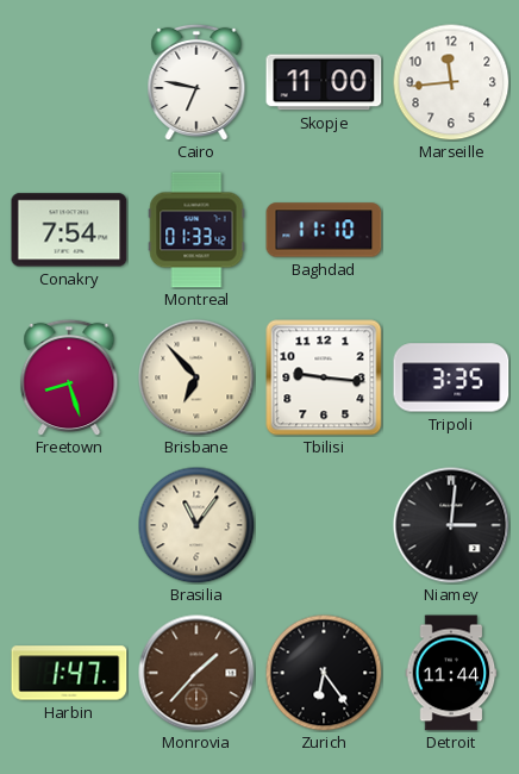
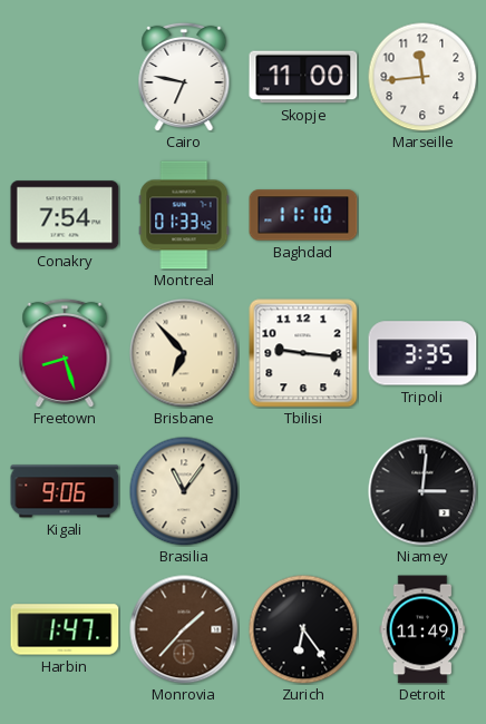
Kigali: none -> 9:06 (65, 491)
Detroit: 11:44 -> 11:49 (422, 629)
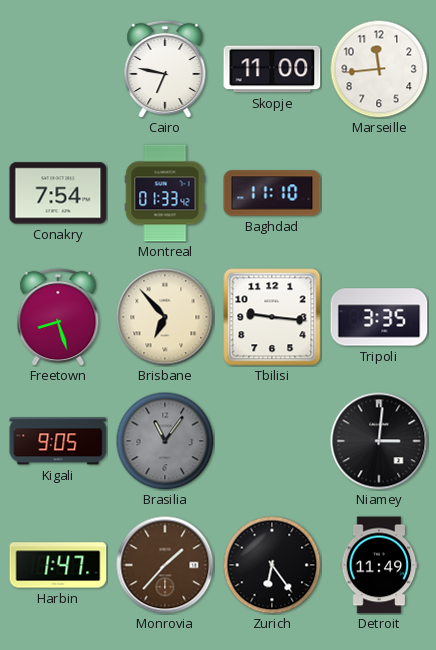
Kigali: 9:06 -> 9:05 (58, 441)
Brasilia dial: cream -> grey (165, 441)
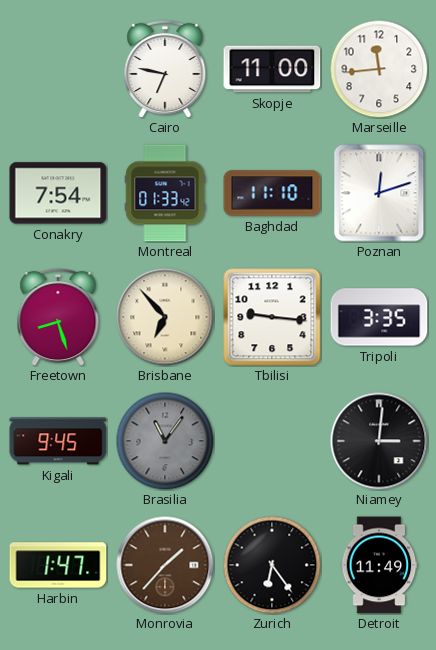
Poznan: none -> 12:12 (379, 193)
Kigali: 9:05 -> 9:45 (58, 441)
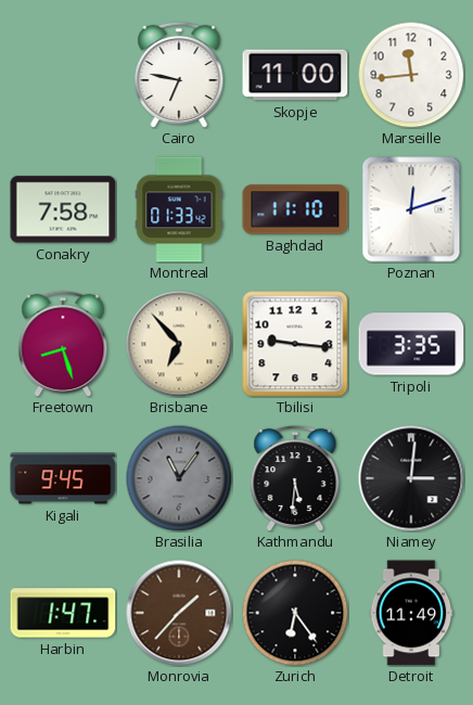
Conakry: 7:54 -> 7:58 (63, 209)
Kathmandu: none -> 5:31 (295, 478)
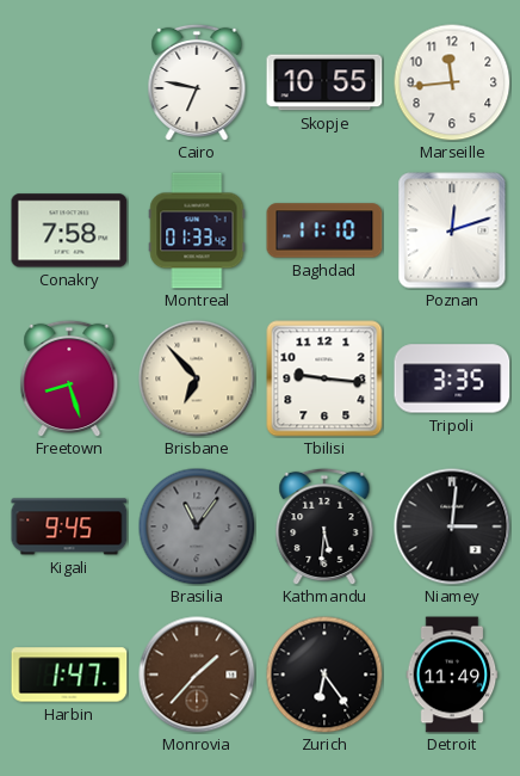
Skopje: 11:00 -> 10:55 (324, 82)
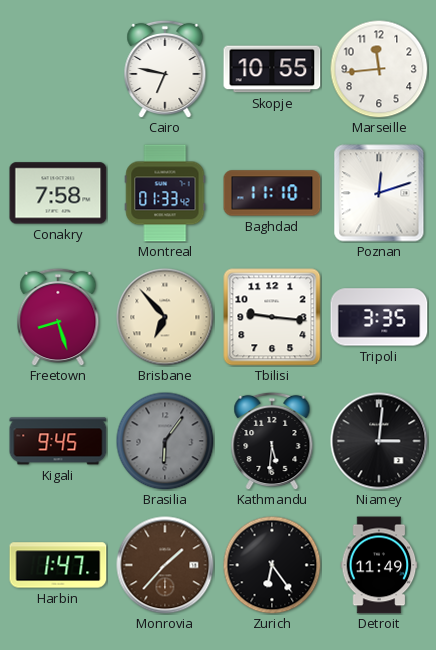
Brasilia: 11:06 -> 6:06 (165, 441)
